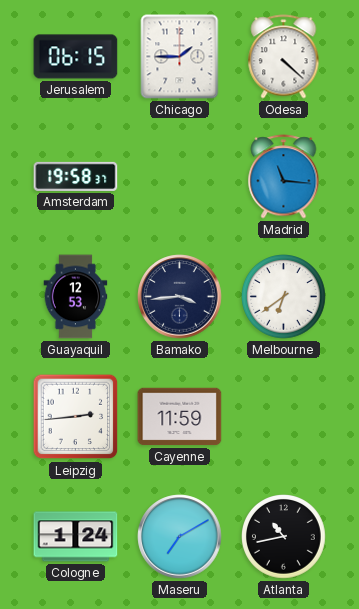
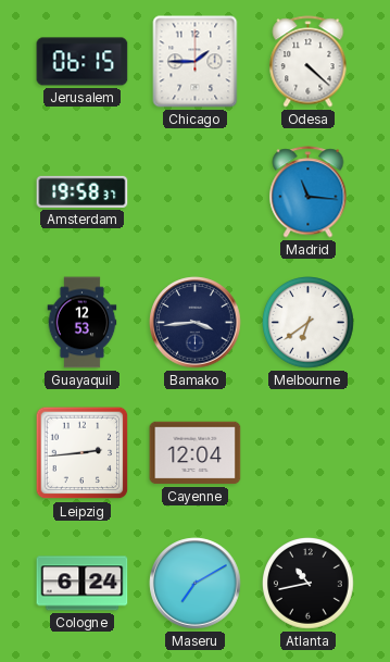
Cayenne: 11:59 -> 12:04 (196, 453)
Cologne: 1:24 -> 6:24 (83, 584)
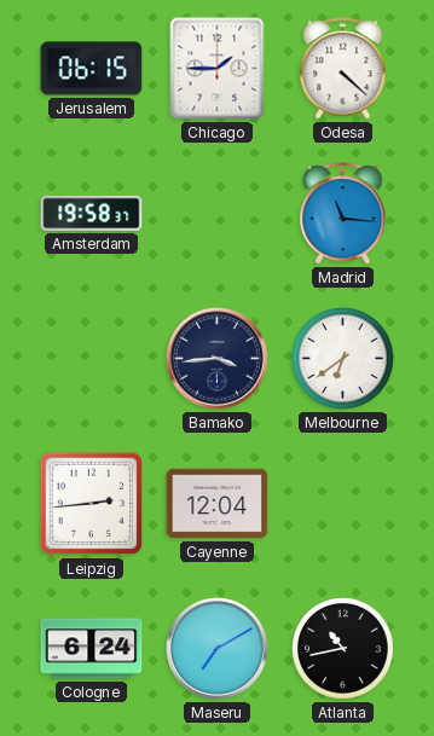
Guayaquil: 12:53 -> none (83, 323)
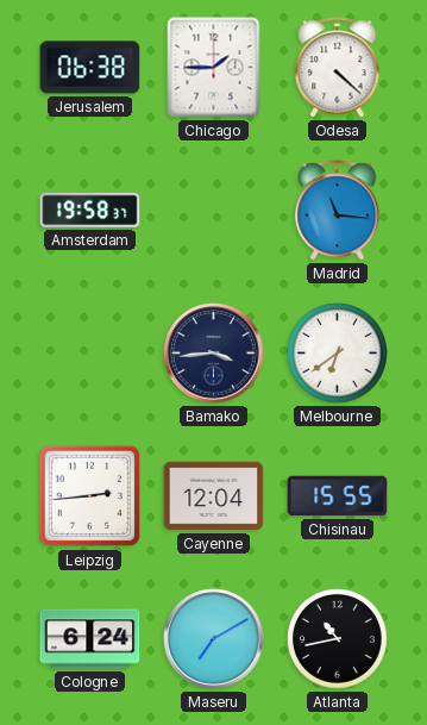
Jerusalem: 06:15 -> 06:38 (90, 68)
Chisinau: none -> 15:55 (338, 496)
